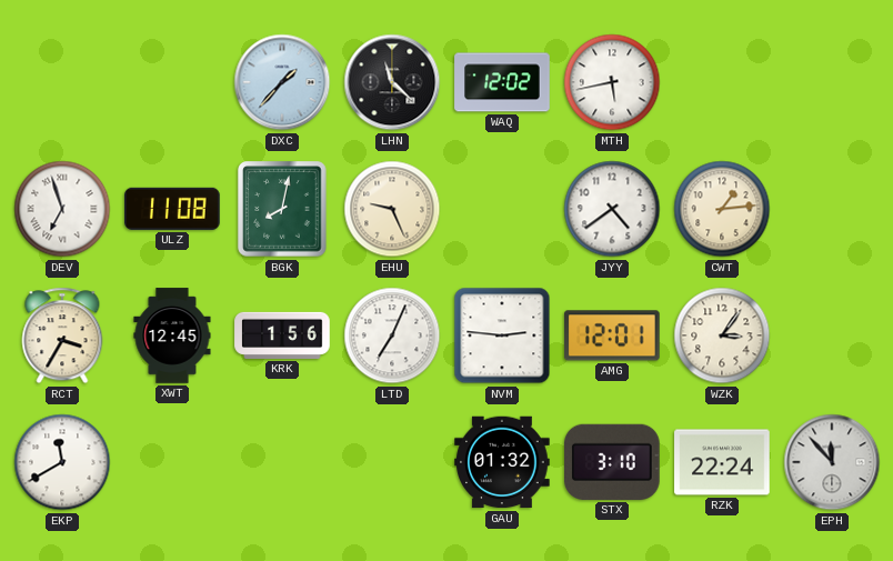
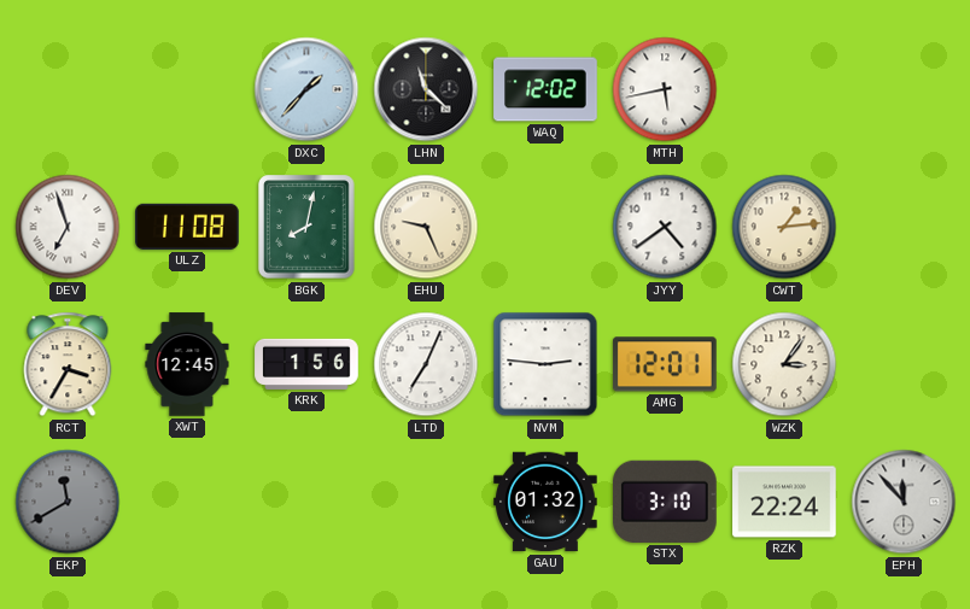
EKP dial: white -> grey (68, 502)
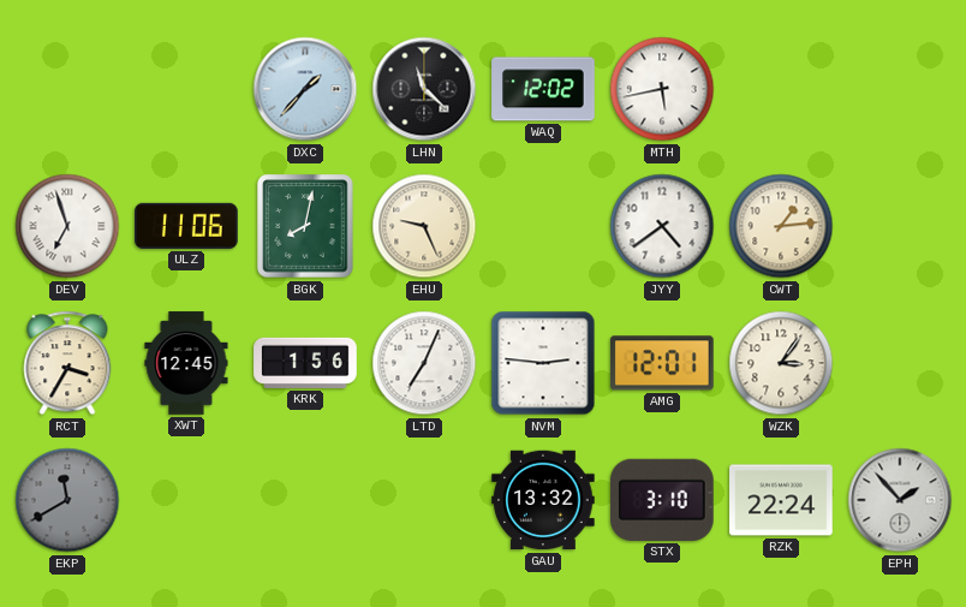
ULZ: 11:08 -> 11:06 (187, 226)
GAU: 01:32 -> 13:32 (543, 500)
EPH: 11:53 -> 1:53 (900, 500)
